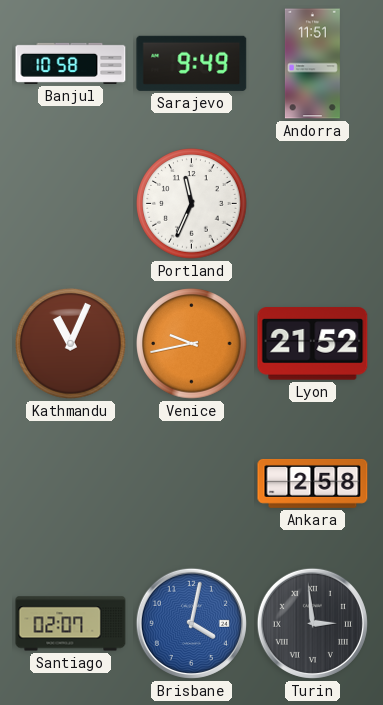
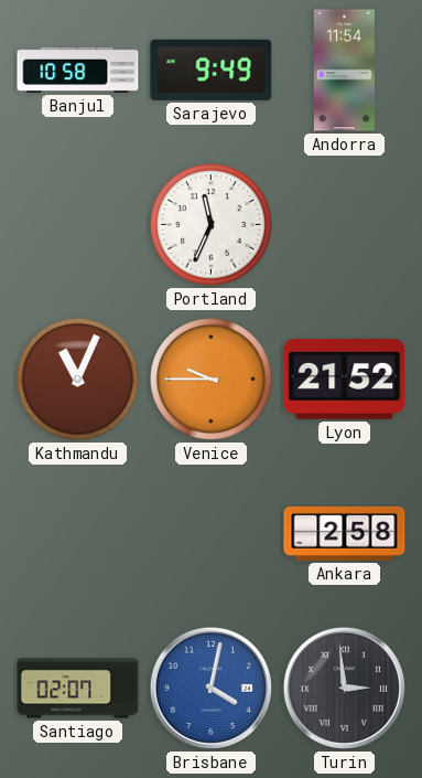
Andorra: 11:51 -> 11:54 (344, 71)
Venice: 9:43 -> 9:45 (212, 380)
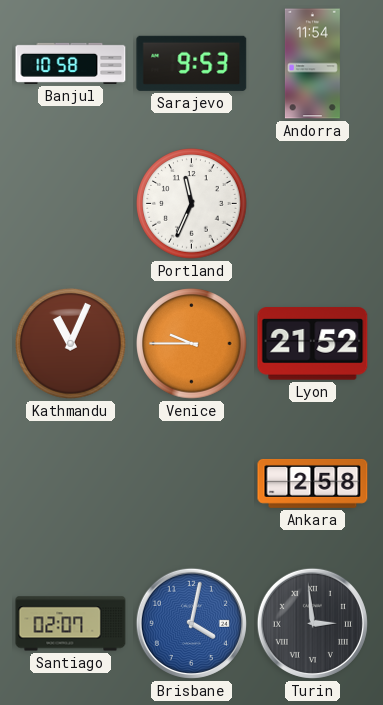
Sarajevo: 9:49 -> 9:53 (192, 63)
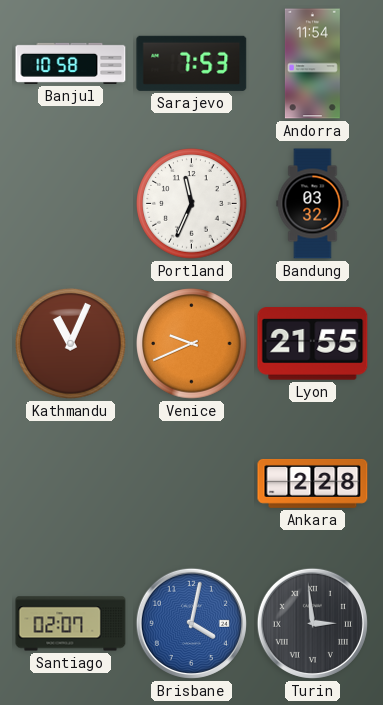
Sarajevo: 9:53 -> 7:53 (192, 63)
Bandung: none -> 03:32 (313, 204)
Venice: 9:45 -> 9:41 (192, 344)
Lyon: 21:52 -> 21:55 (313, 344)
Ankara: 2:58 -> 2:28 (313, 483)
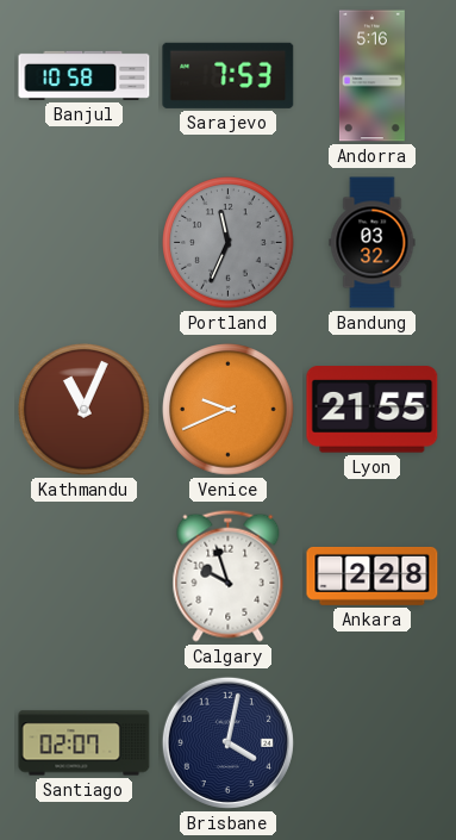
Andorra: 11:54 -> 5:16 (371, 76)
Portland dial: white -> grey (229, 243)
Calgary: none -> 9:57 (229, 575)
Brisbane dial: blue -> navy (227, 742)
Turin: 2:59 -> none (312, 623)
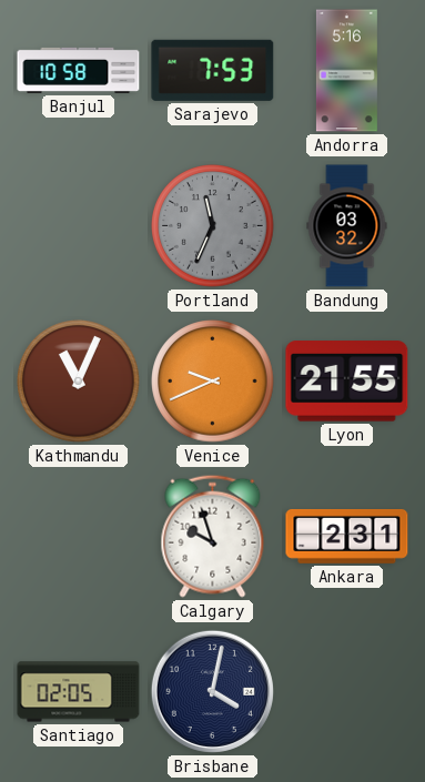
Ankara: 2:28 -> 2:31 (347, 536)
Santiago: 02:07 -> 02:05 (79, 692)
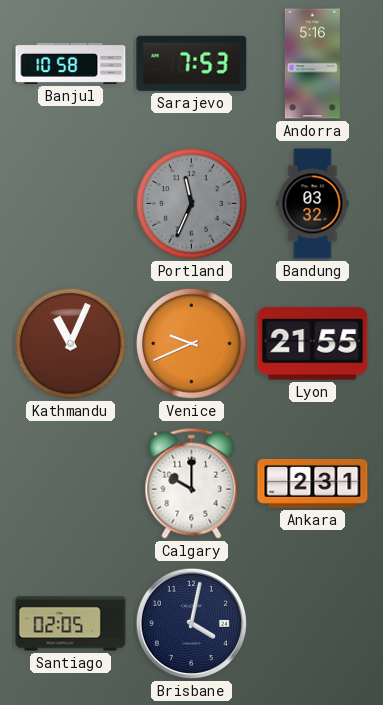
Calgary: 9:57 -> 10:00 (192, 483)
